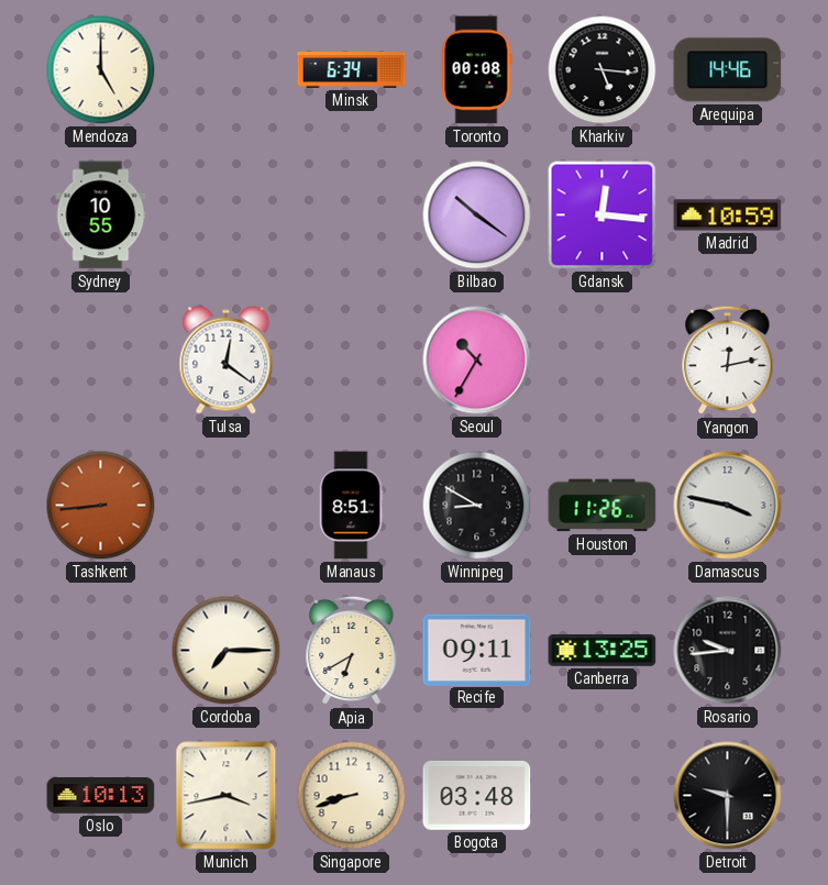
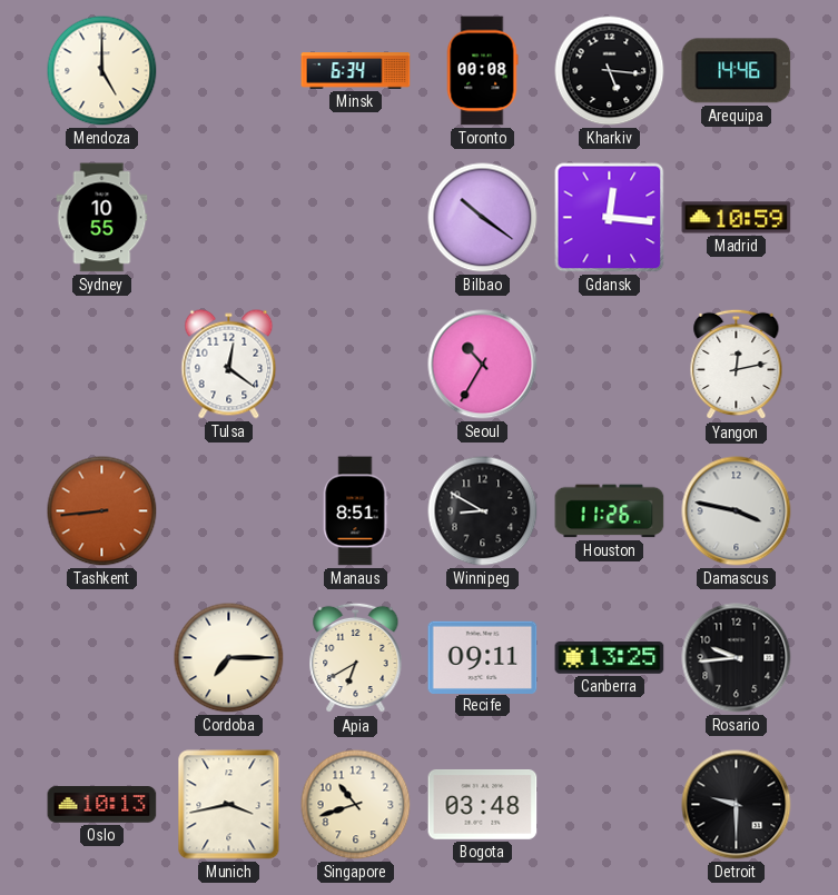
Singapore: 8:42 -> 10:42 (356, 805)
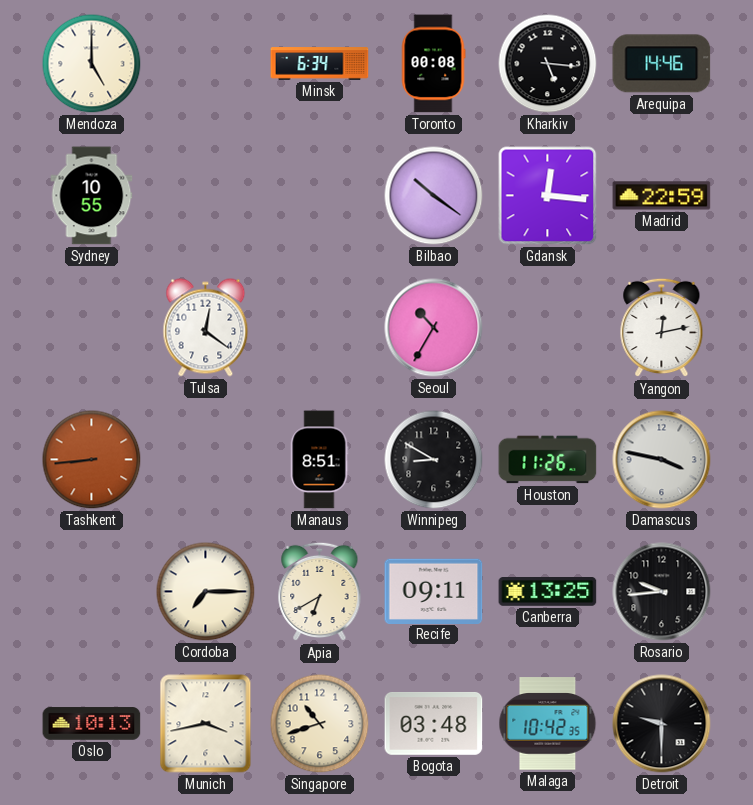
Madrid: 10:59 -> 22:59 (662, 196)
Malaga: none -> 10:42 (548, 724)
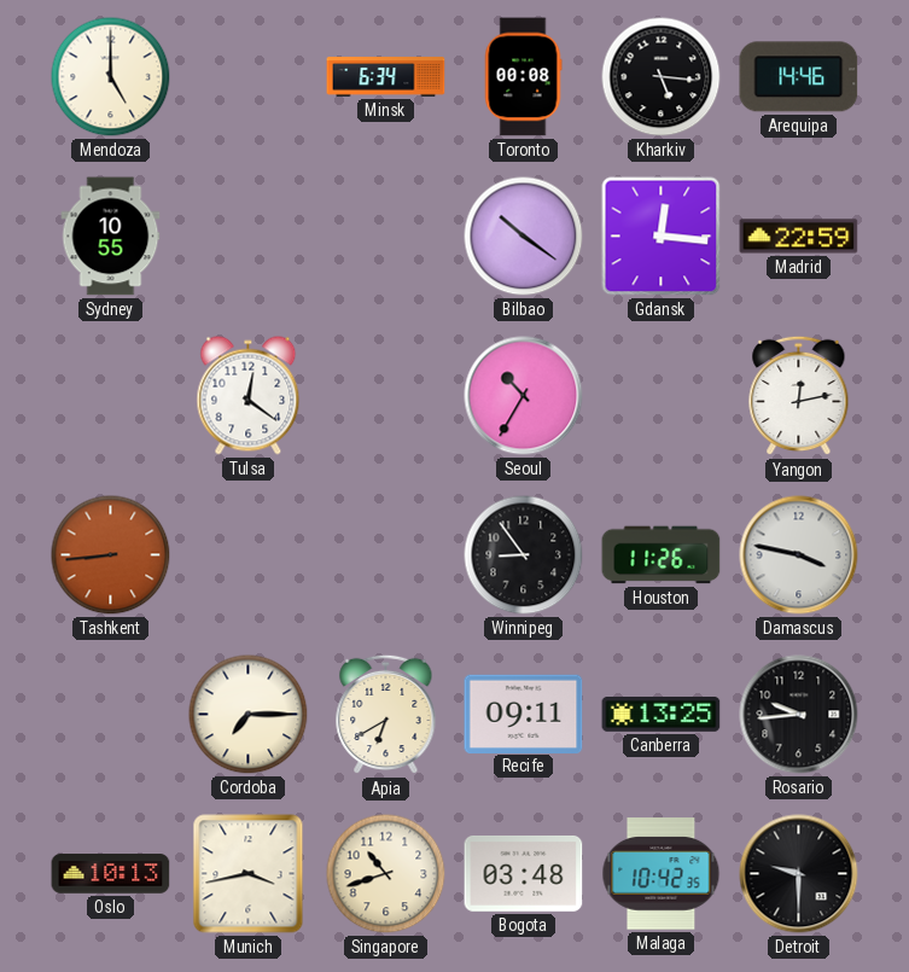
Manaus: 8:51 -> none (319, 460)
Winnipeg: 8:50 -> 8:54 (524, 555)
